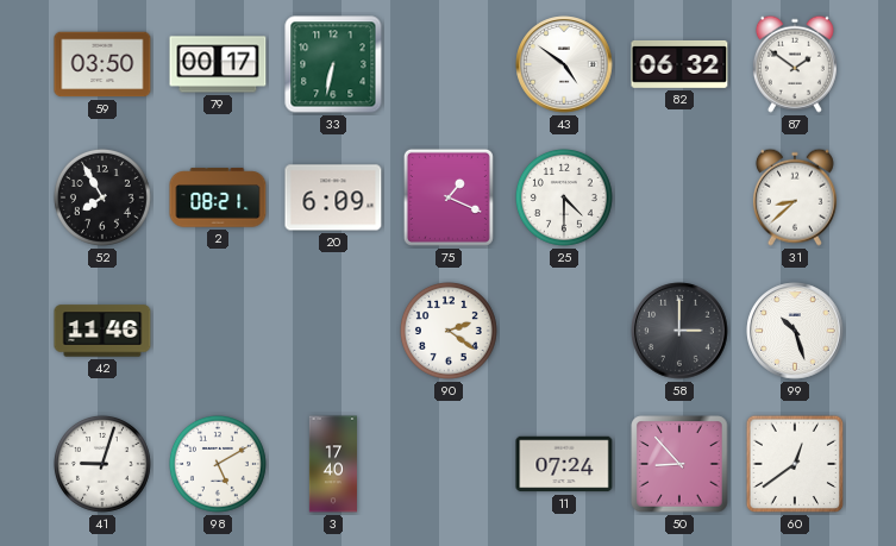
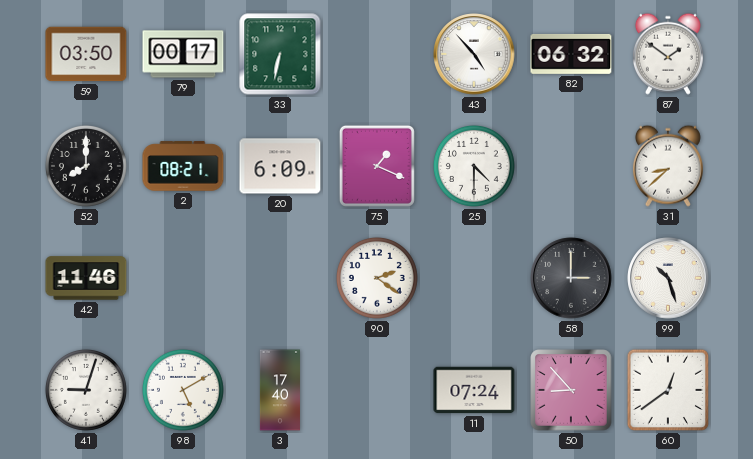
43: 4:51 -> 4:53 (474, 54)
52: 7:55 -> 8:00 (86, 166)
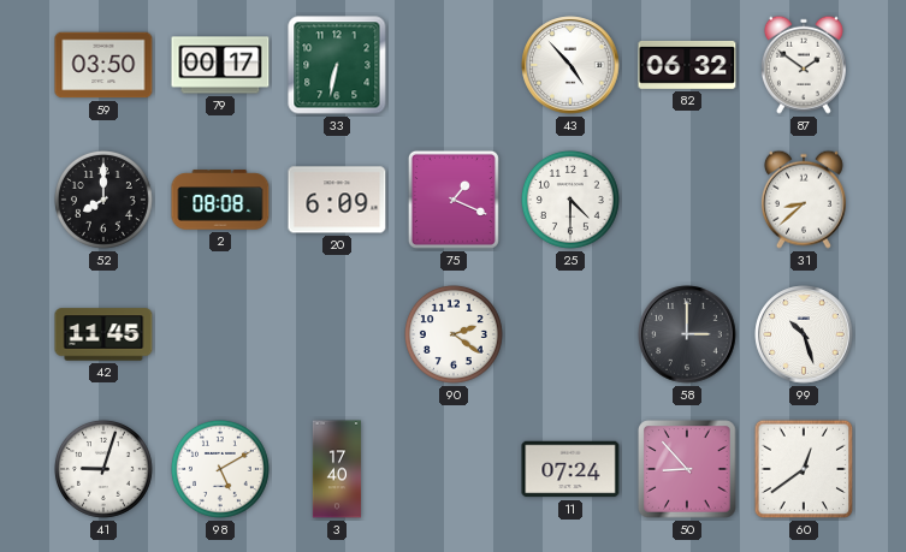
2: 08:21 -> 08:08 (220, 200)
42: 11:46 -> 11:45 (103, 334)
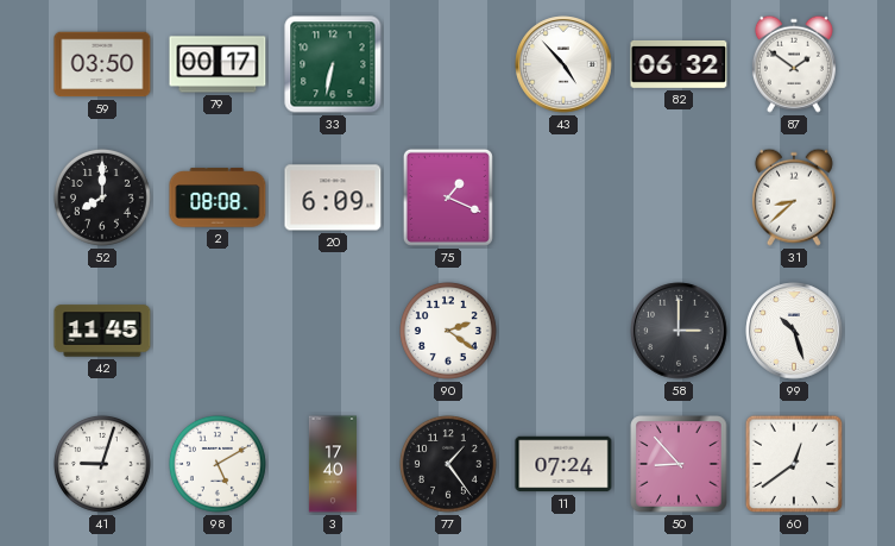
25: 4:30 -> none (570, 200)
77: none -> 1:24 (448, 464)
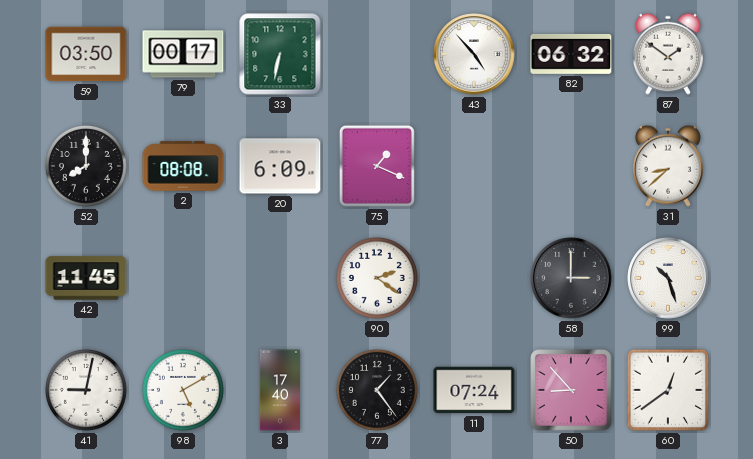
41: 9:03 -> 9:02 (86, 390)
